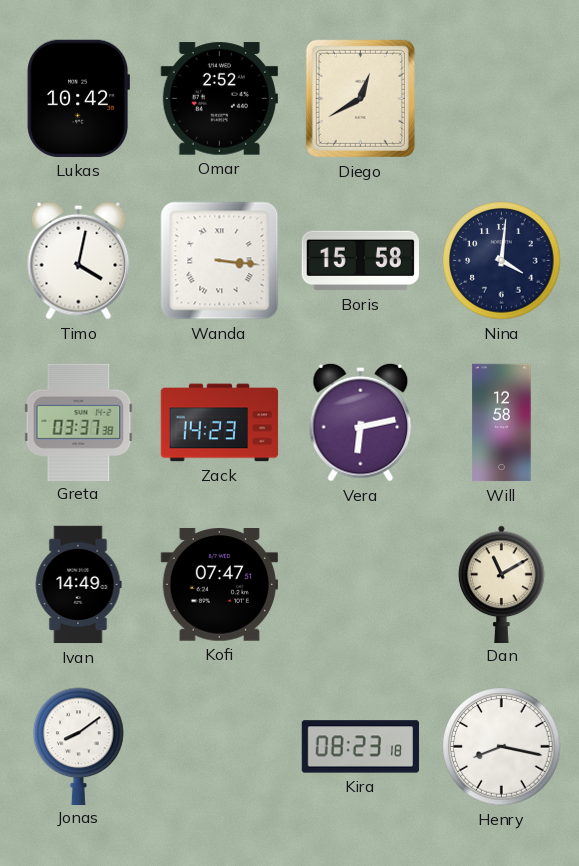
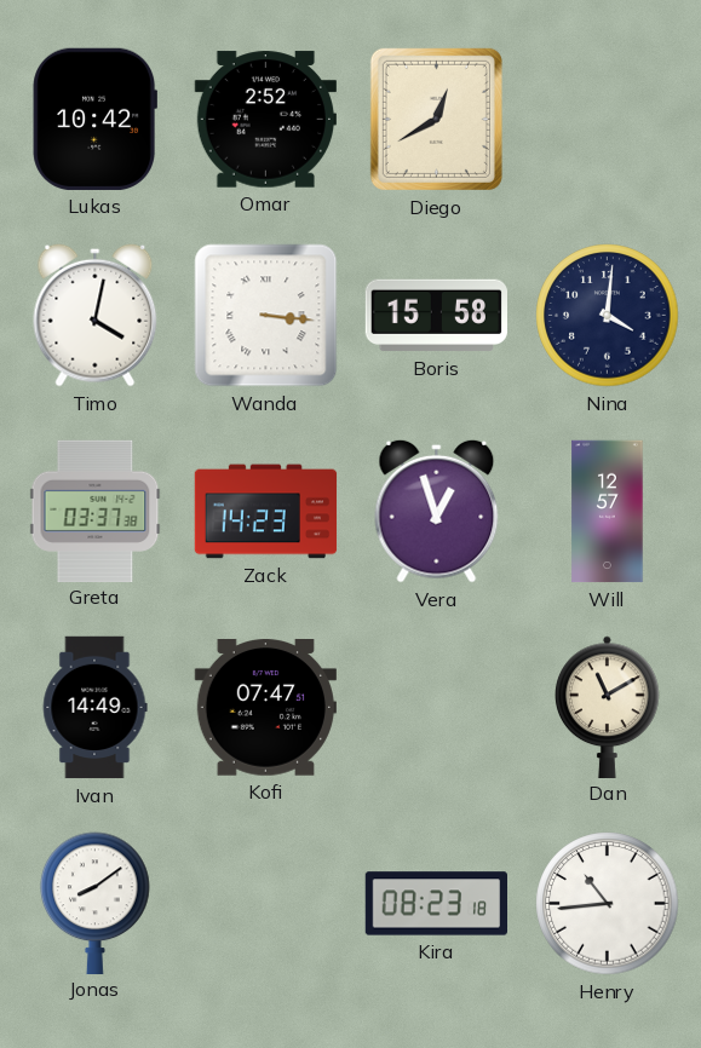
Vera: 6:13 -> 12:57 (437, 511)
Will: 12:58 -> 12:57 (608, 512)
Henry: 8:17 -> 10:44 (608, 904)
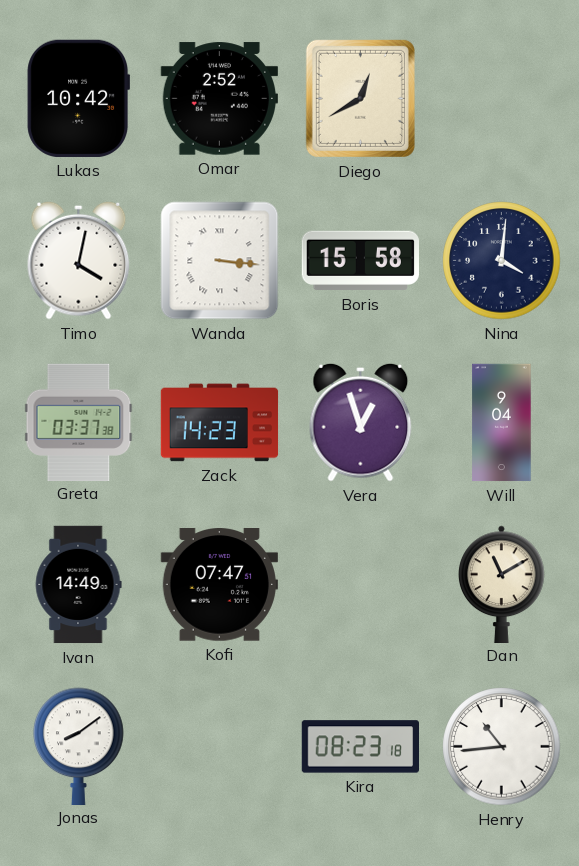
Will: 12:57 -> 9:04 (502, 423)
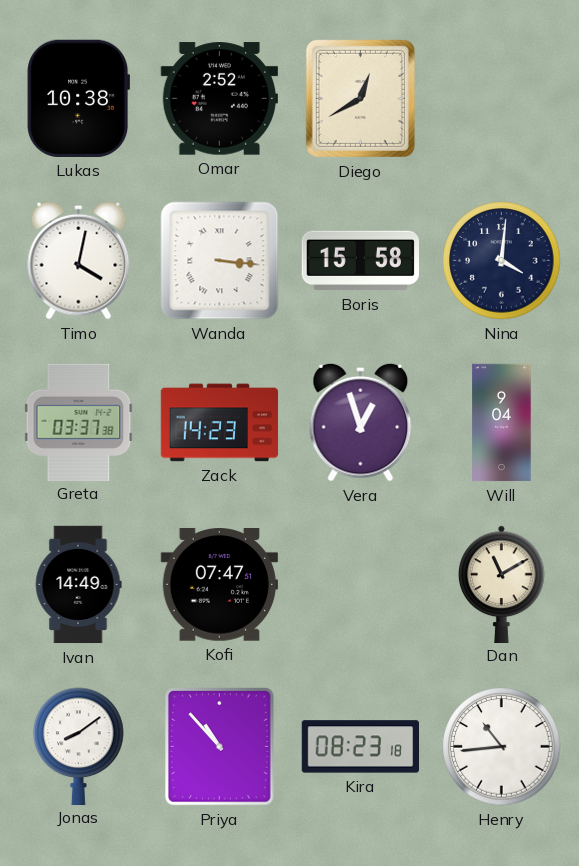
Lukas: 10:42 -> 10:38 (78, 98)
Priya: none -> 10:53 (220, 747)
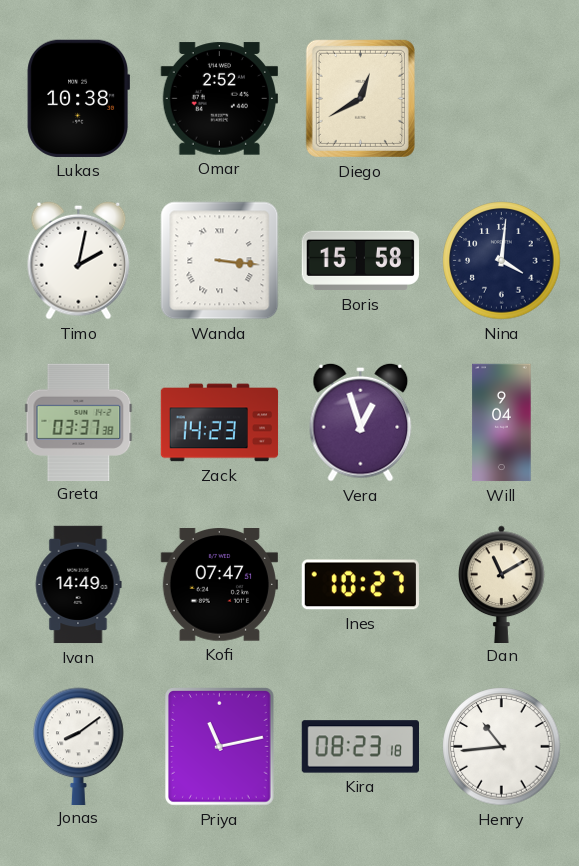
Timo: 4:02 -> 2:02 (79, 260)
Ines: none -> 10:27 (360, 585)
Priya: 10:53 -> 11:13 (220, 747)
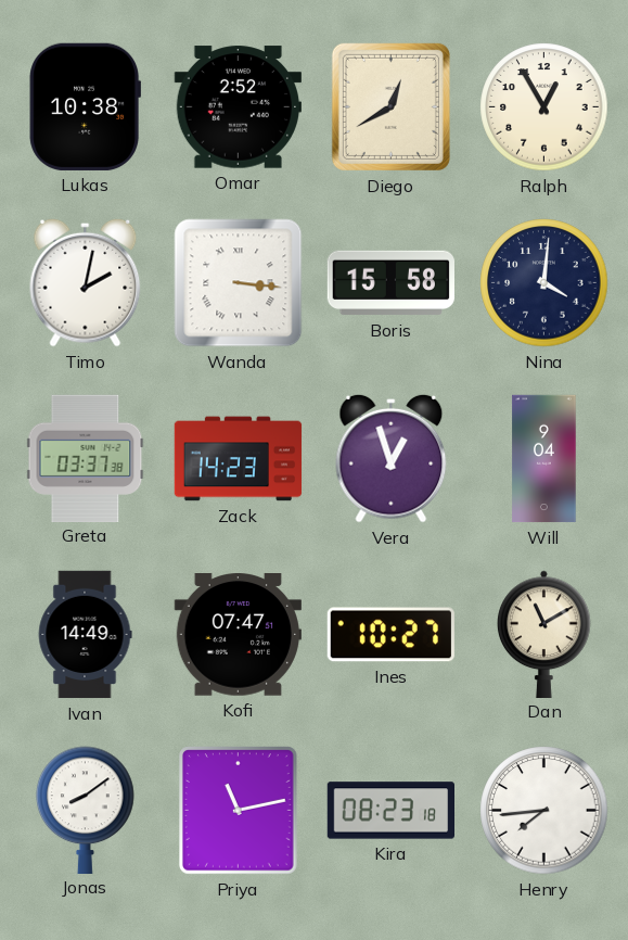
Ralph: none -> 12:55 (544, 107)
Henry: 10:44 -> 7:44 (544, 811)
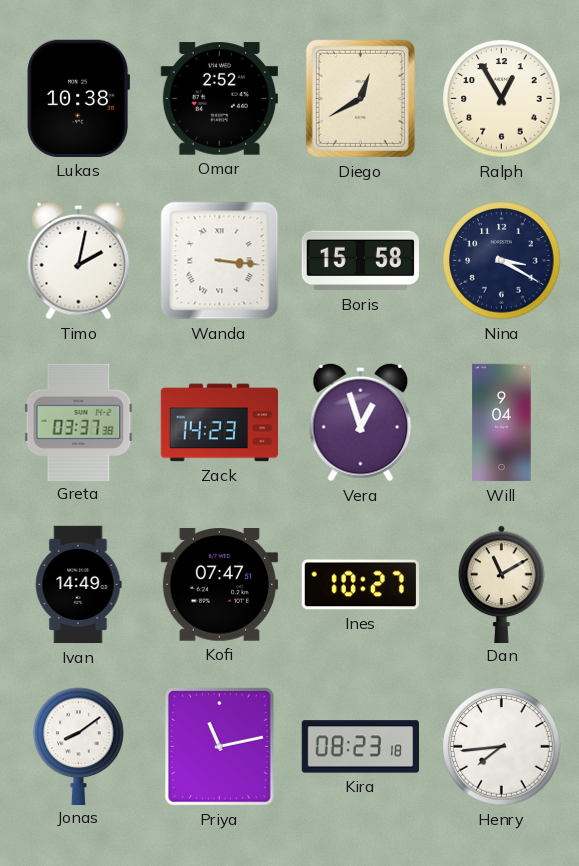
Nina: 4:01 -> 3:20 (502, 261)
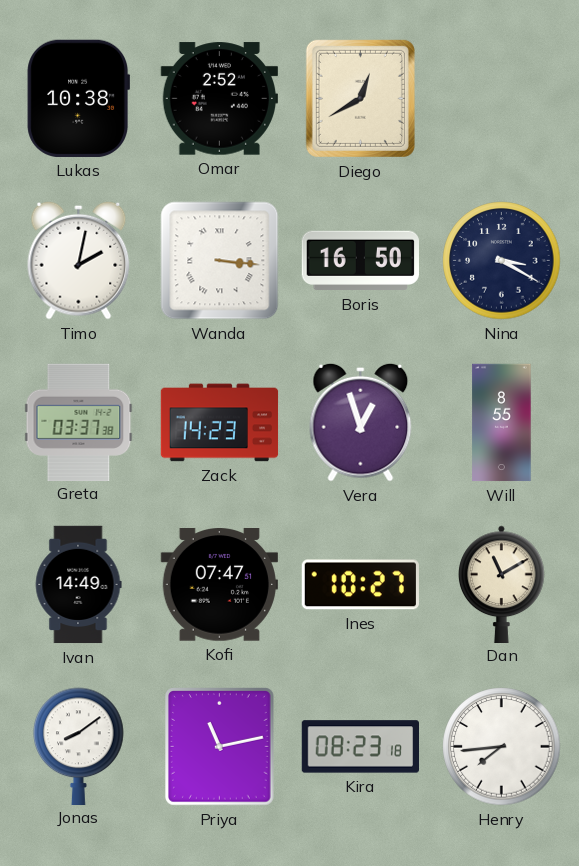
Ralph: 12:55 -> none (502, 99)
Boris: 15:58 -> 16:50 (360, 261)
Will: 9:04 -> 8:55 (502, 423)
